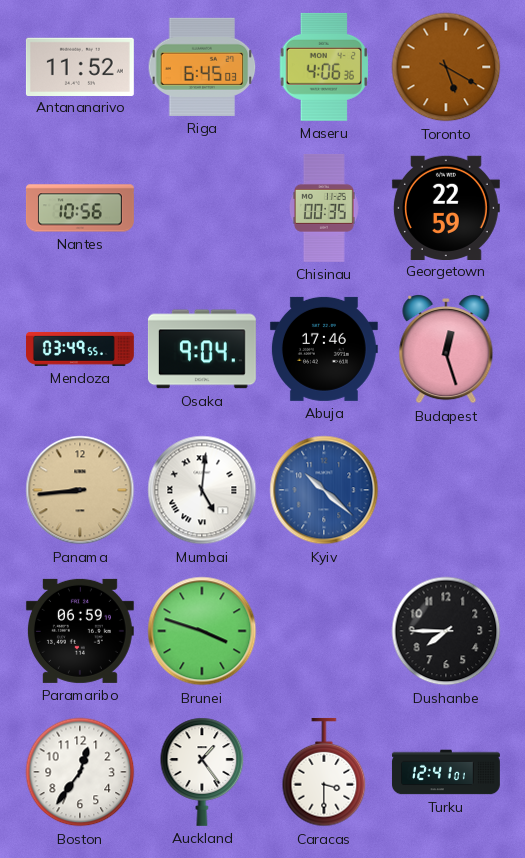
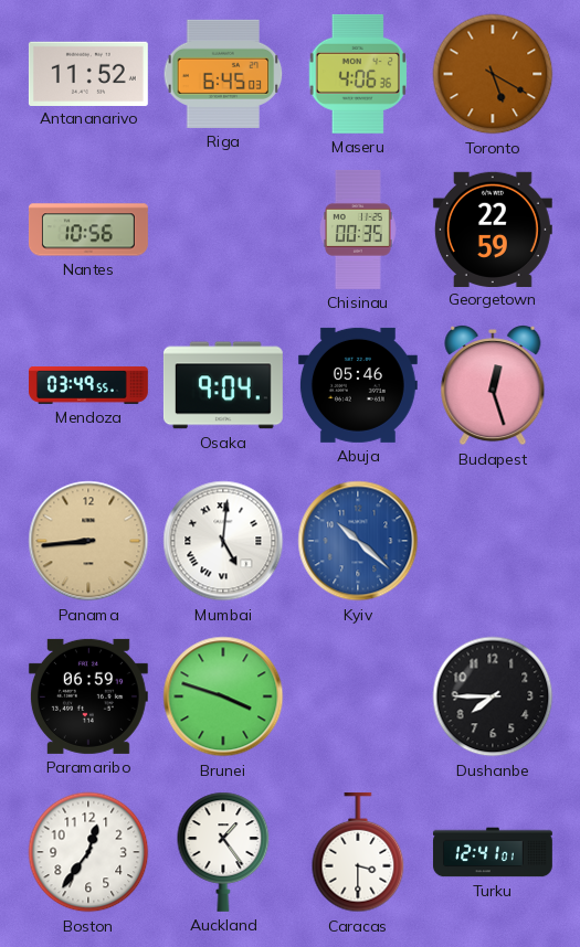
Abuja: 17:46 -> 05:46 (358, 385)
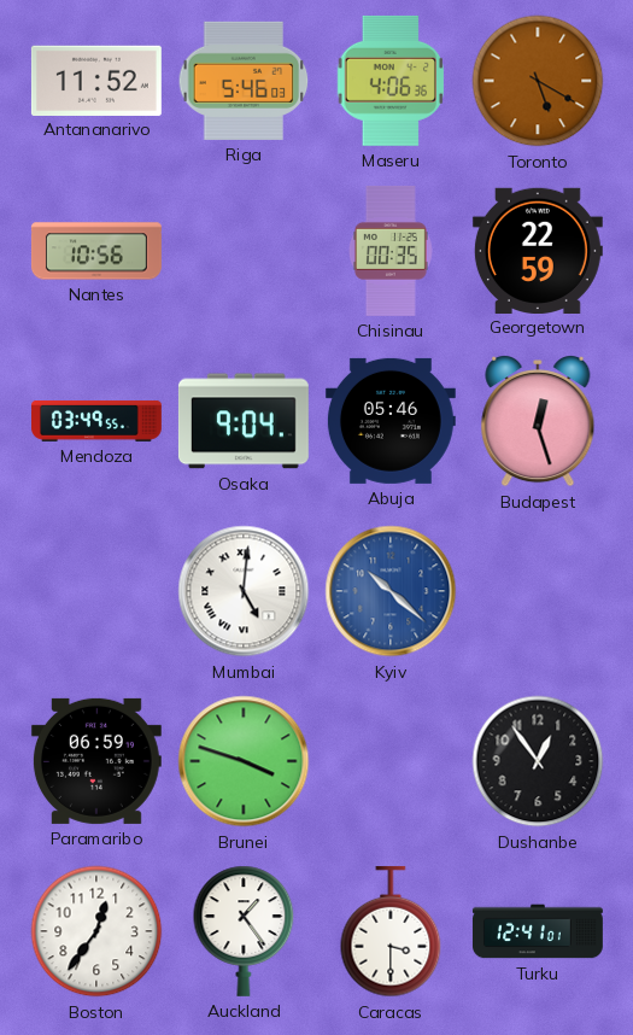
Riga: 6:45 -> 5:46 (244, 81)
Panama: 8:44 -> none (88, 541)
Dushanbe: 7:45 -> 12:54 (538, 761)
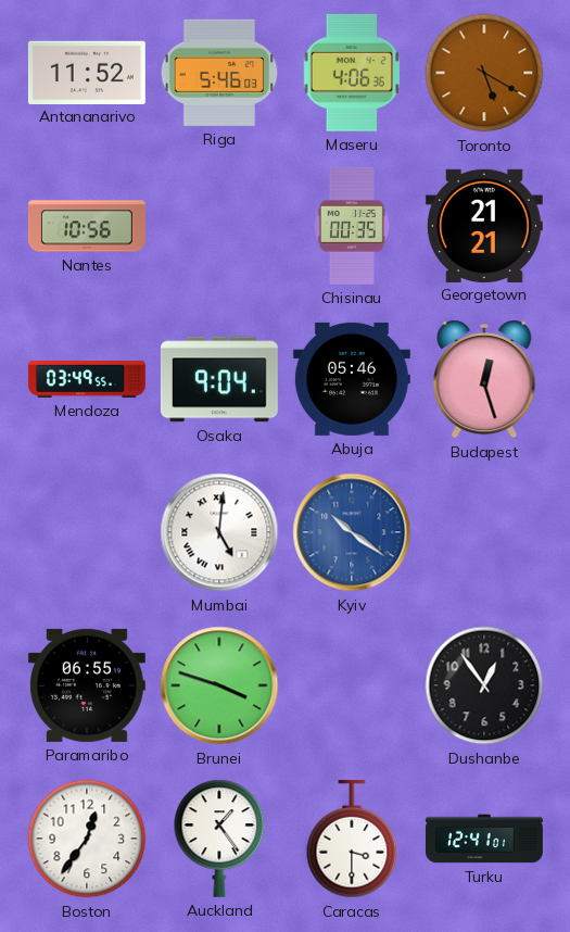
Georgetown: 22:59 -> 21:21 (484, 225)
Kyiv: 10:22 -> 10:21 (352, 532)
Paramaribo: 06:59 -> 06:55 (87, 685)
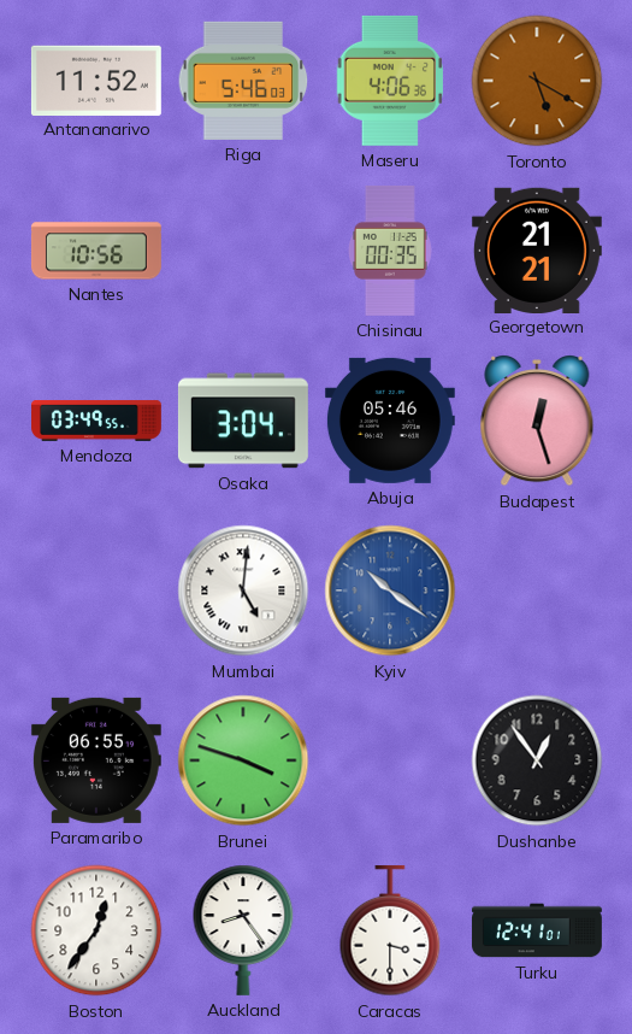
Osaka: 9:04 -> 3:04 (243, 421)
Auckland: 1:24 -> 8:24 (243, 930)
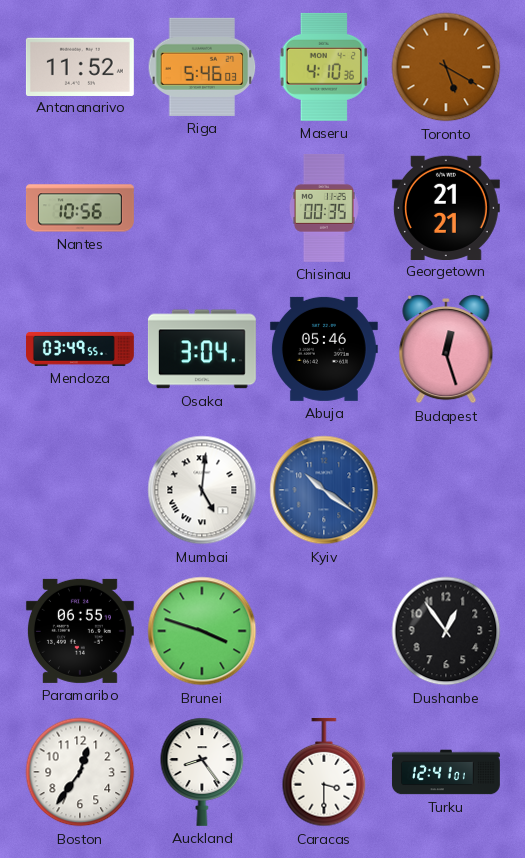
Maseru: 4:06 -> 4:10 (323, 67)
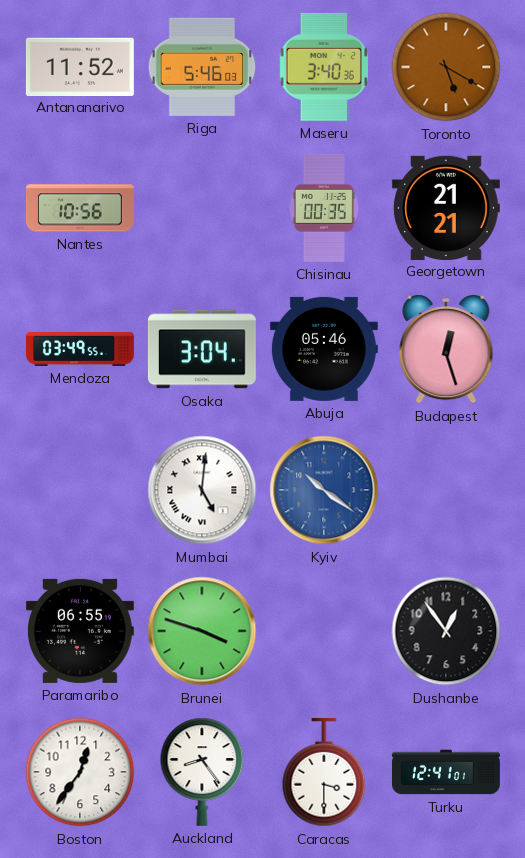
Maseru: 4:10 -> 3:40 (323, 67)
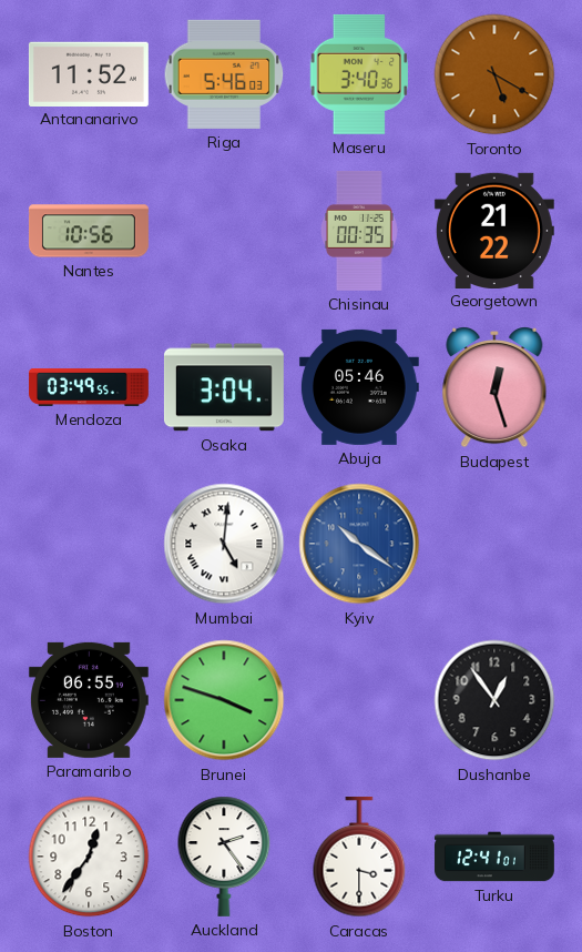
Georgetown: 21:21 -> 21:22 (494, 230)
Auckland: 8:24 -> 2:24 (224, 857)
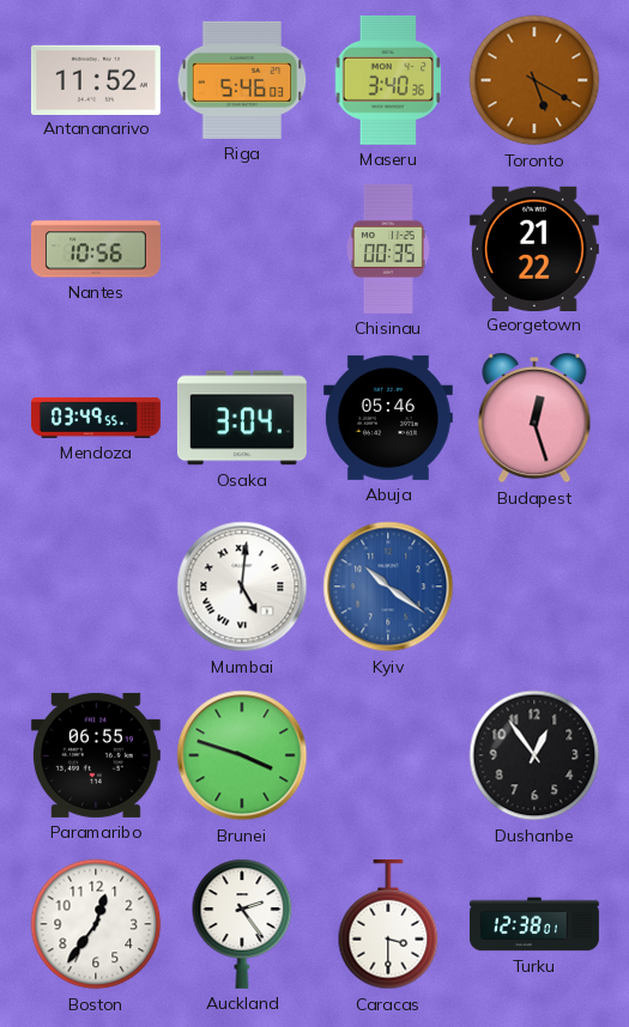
Turku: 12:41 -> 12:38 (534, 924)
